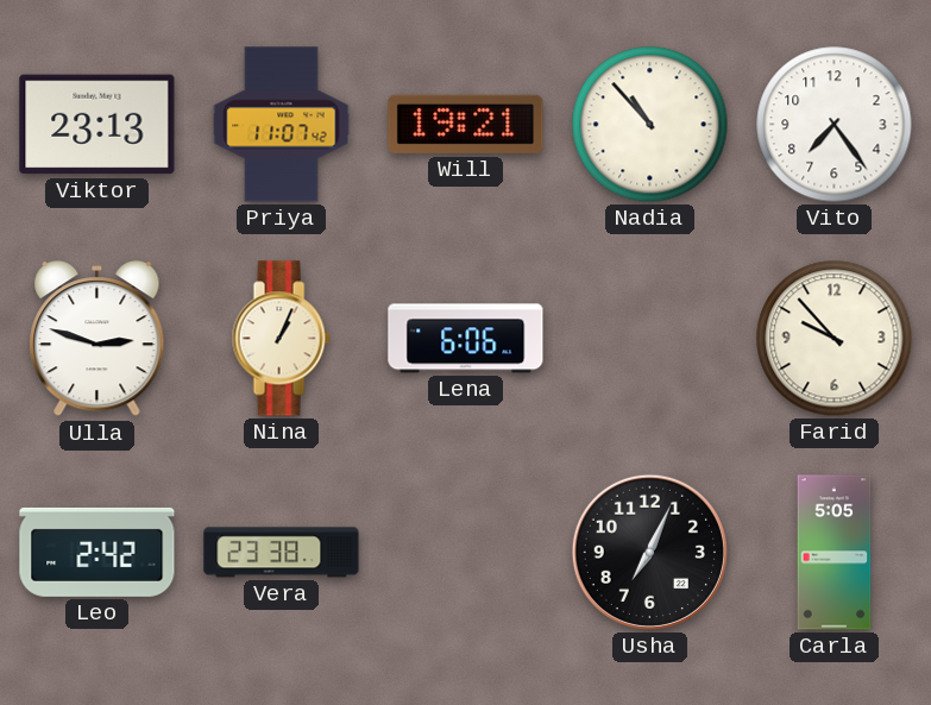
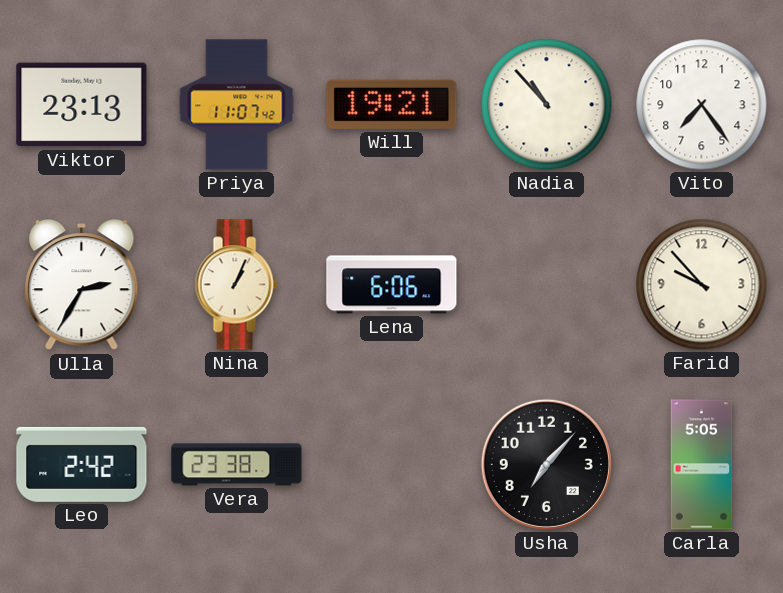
Ulla: 2:48 -> 2:35 (82, 286)
Usha: 7:04 -> 7:07 (546, 464)
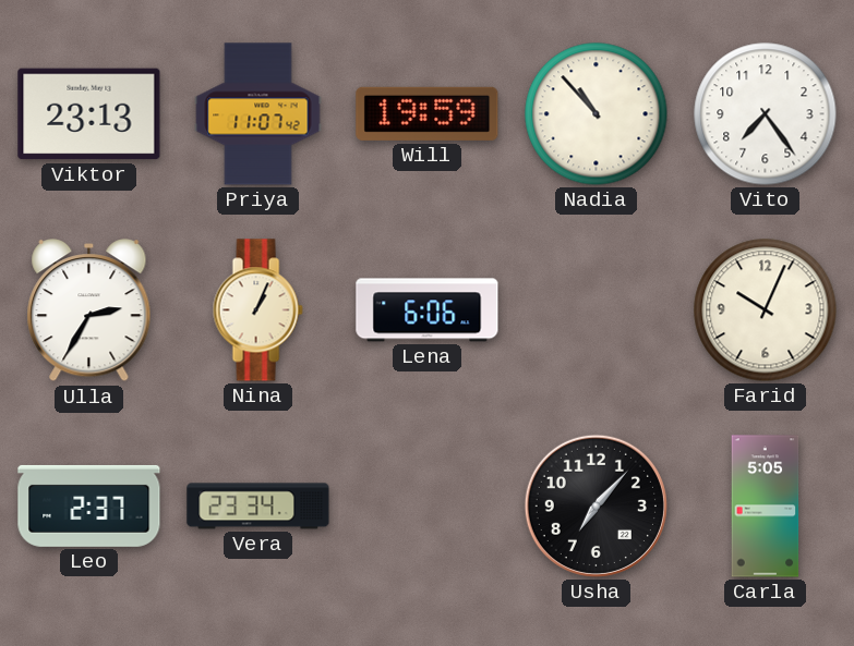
Will: 19:21 -> 19:59 (428, 113)
Farid: 9:53 -> 10:04 (766, 310)
Leo: 2:42 -> 2:37 (89, 505)
Vera: 23:38 -> 23:34 (258, 507)
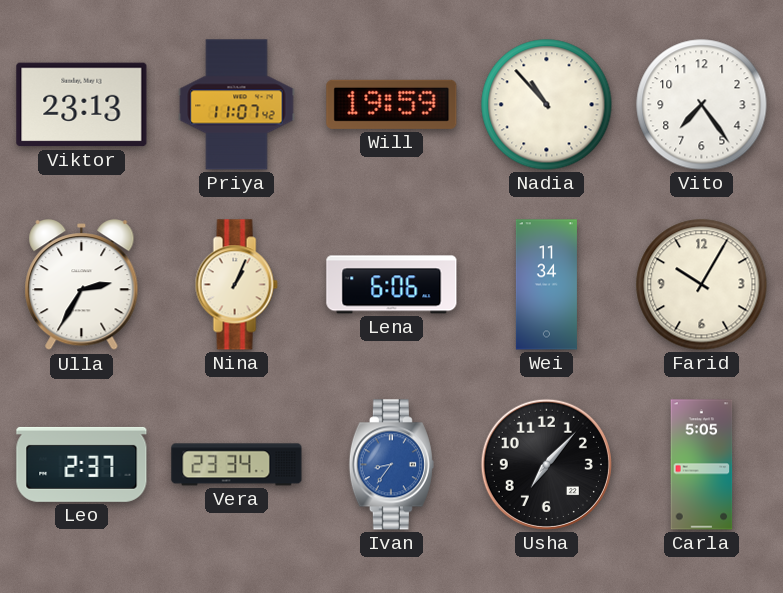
Wei: none -> 11:34 (546, 285)
Farid: 10:04 -> 10:05 (702, 285)
Ivan: none -> 8:36 (391, 465)
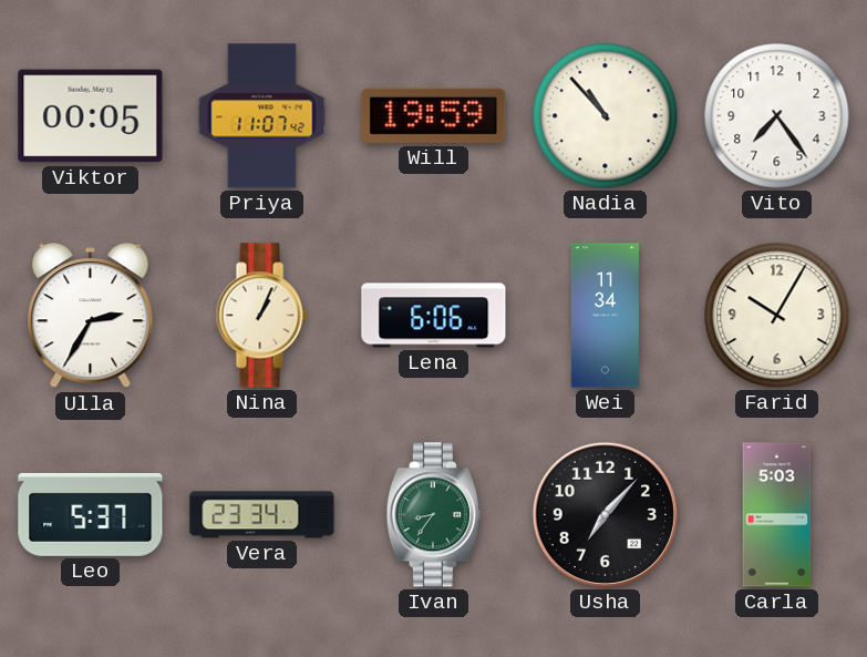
Viktor: 23:13 -> 00:05 (91, 116)
Leo: 2:37 -> 5:37 (91, 514)
Ivan dial: blue -> green (433, 515)
Carla: 5:05 -> 5:03 (777, 515)
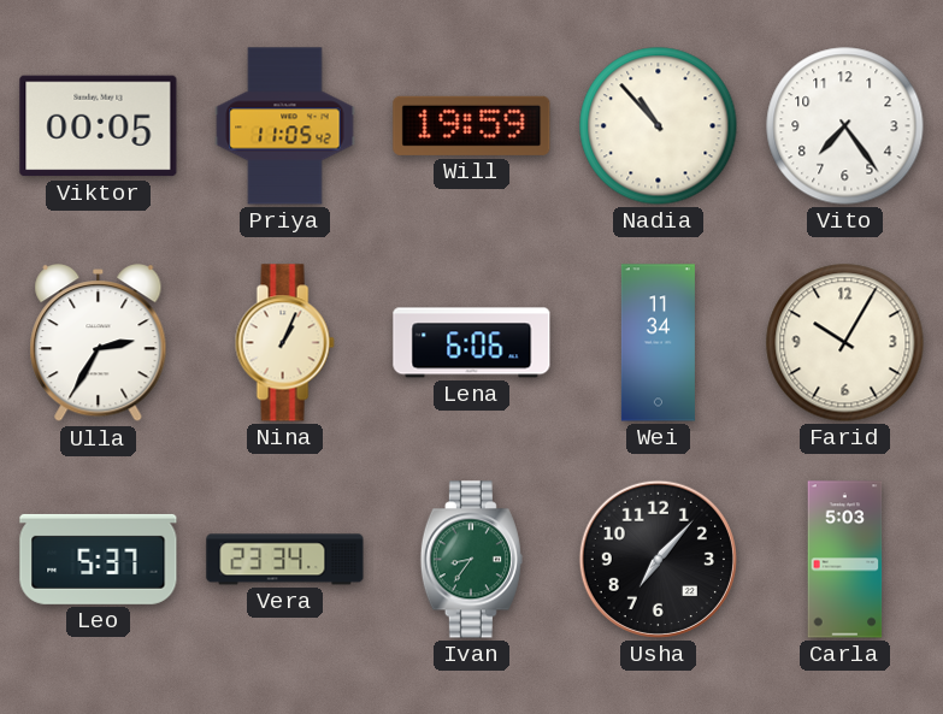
Priya: 11:07 -> 11:05 (285, 126)
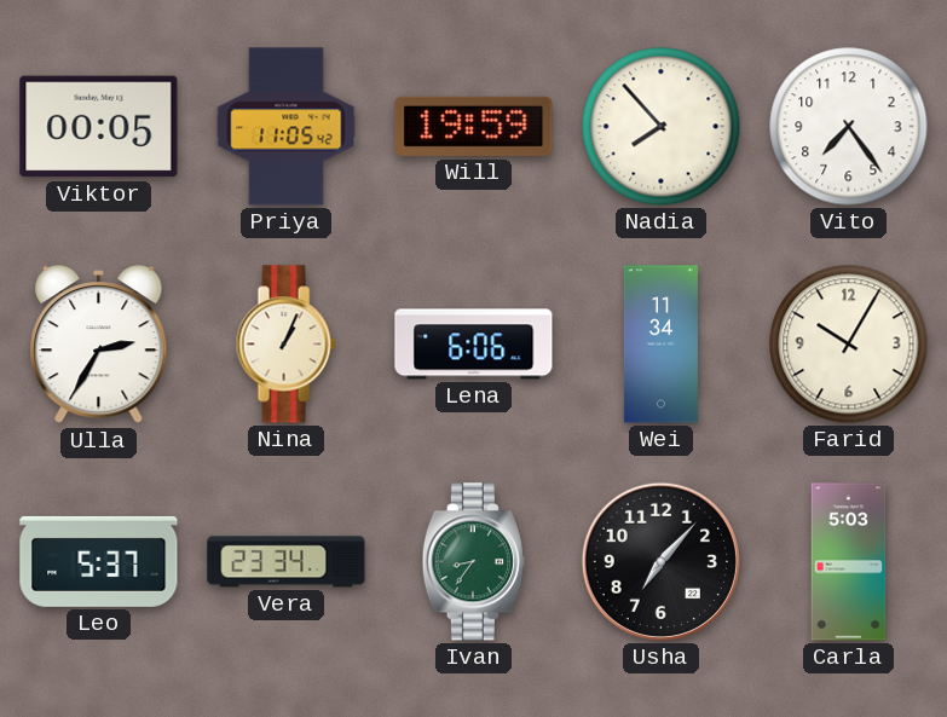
Nadia: 10:53 -> 7:53 (662, 127)
